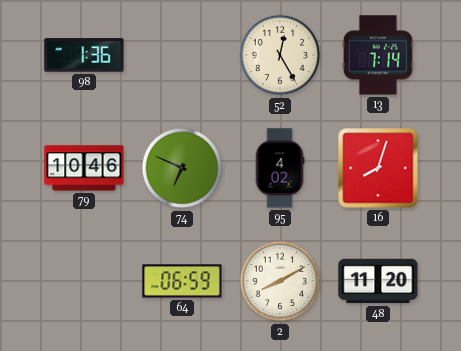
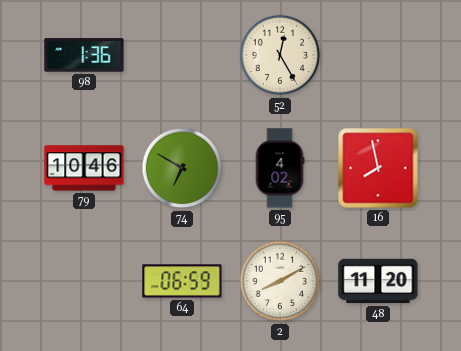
13: 7:14 -> none (378, 55)
74: 6:49 -> 6:50 (182, 168)
16: 8:03 -> 7:58 (378, 168)
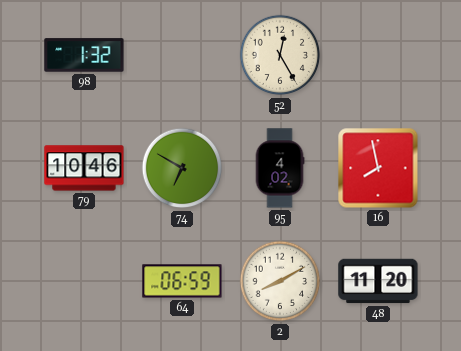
98: 1:36 -> 1:32 (84, 55)
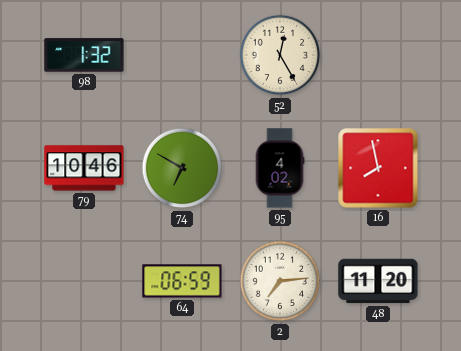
2: 8:10 -> 7:14 (280, 281)
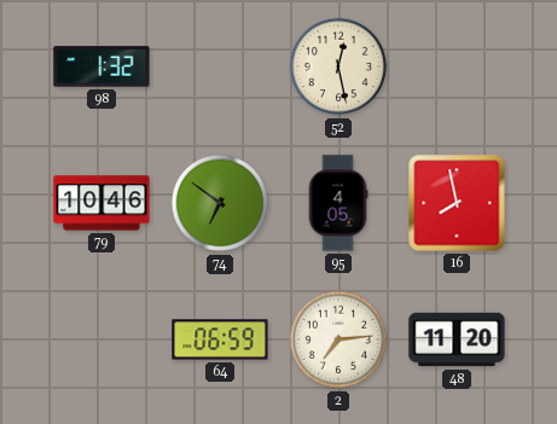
52: 12:25 -> 12:28 (338, 66)
74: 6:50 -> 6:51 (220, 203)
95: 4:02 -> 4:05 (338, 203)
